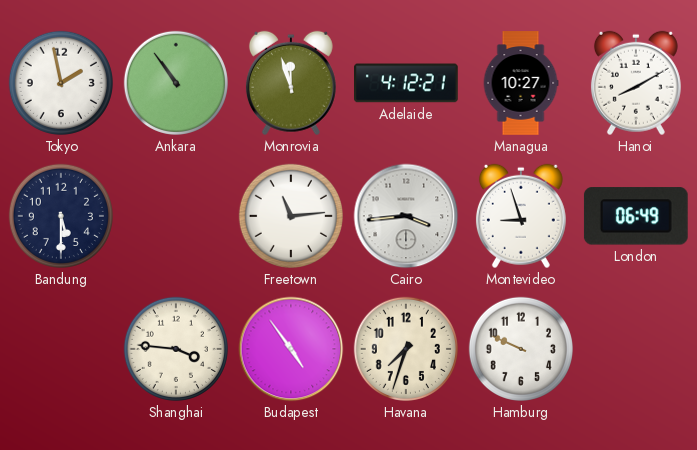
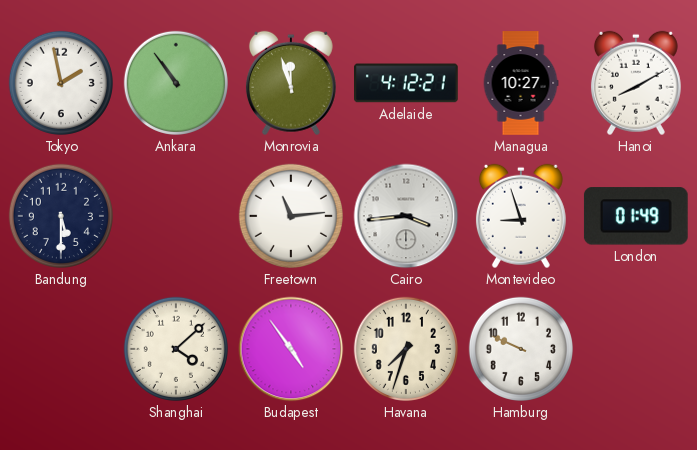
London: 06:49 -> 01:49 (636, 216)
Shanghai: 3:46 -> 4:08 (176, 349)
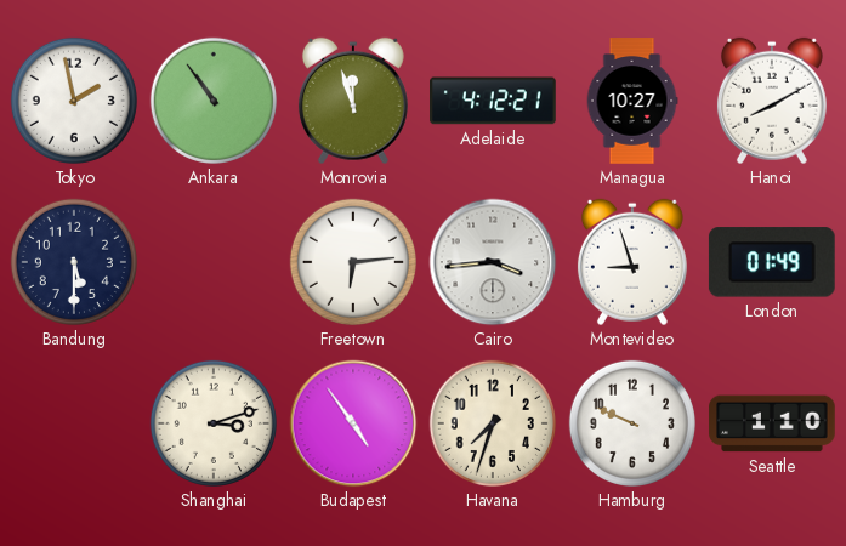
Freetown: 11:14 -> 6:14 (353, 262)
Shanghai: 4:08 -> 3:12 (214, 423)
Seattle: none -> 1:10 (772, 423)
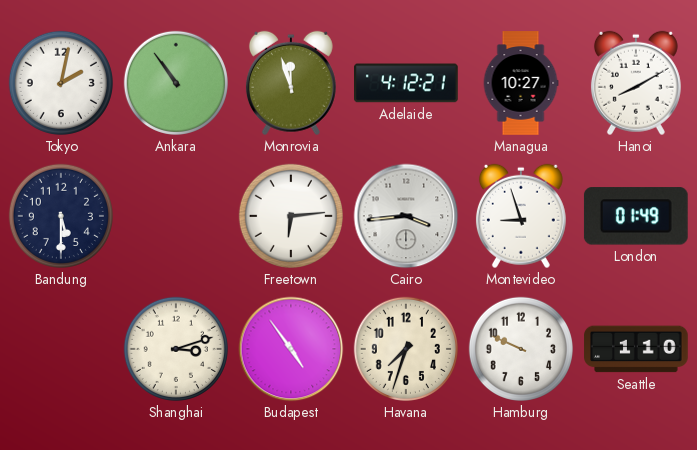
Tokyo: 1:58 -> 2:02 (61, 83)
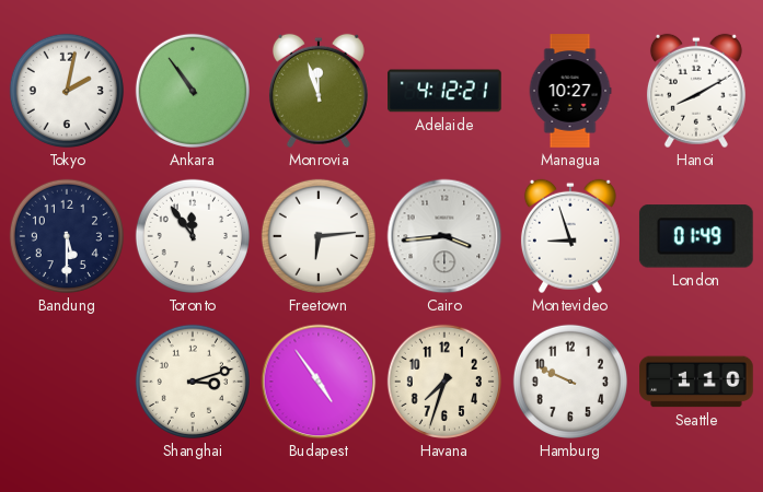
Toronto: none -> 11:54 (193, 236)
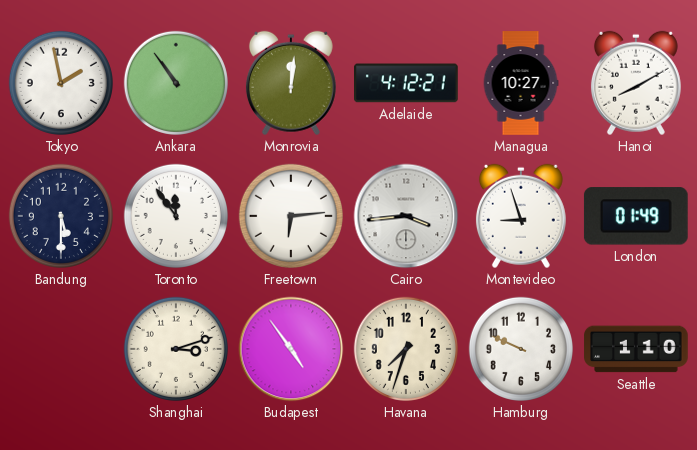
Tokyo: 2:02 -> 1:58 (61, 83)
Monrovia: 11:57 -> 12:01 (291, 83)
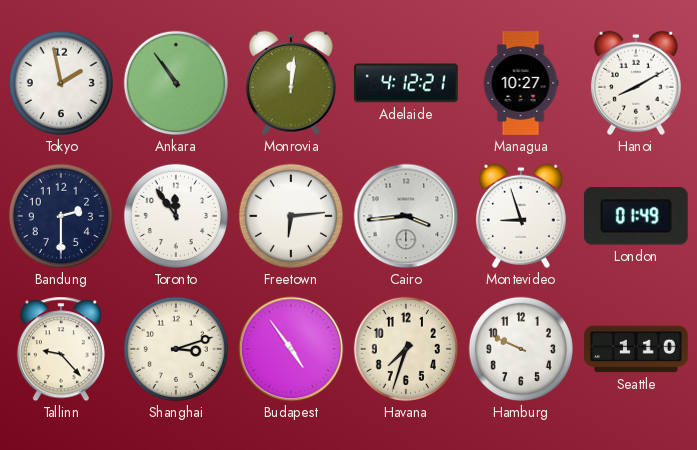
Bandung: 5:30 -> 2:30 (61, 216)
Tallinn: none -> 9:23 (61, 349)
